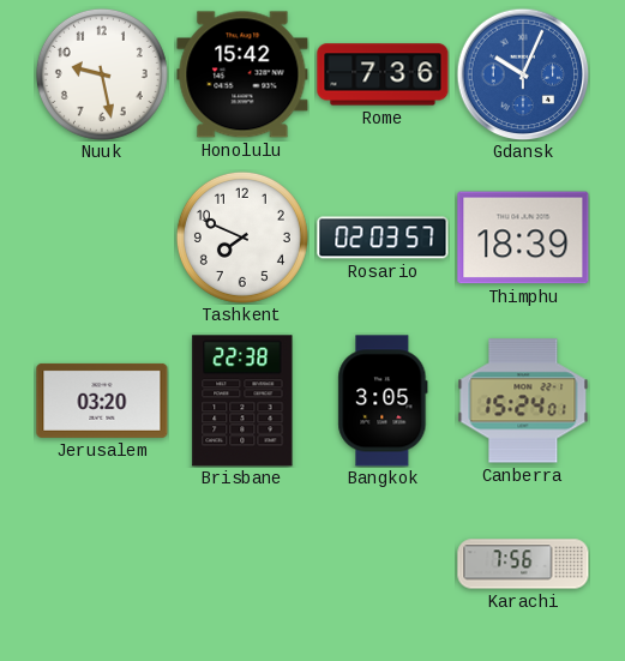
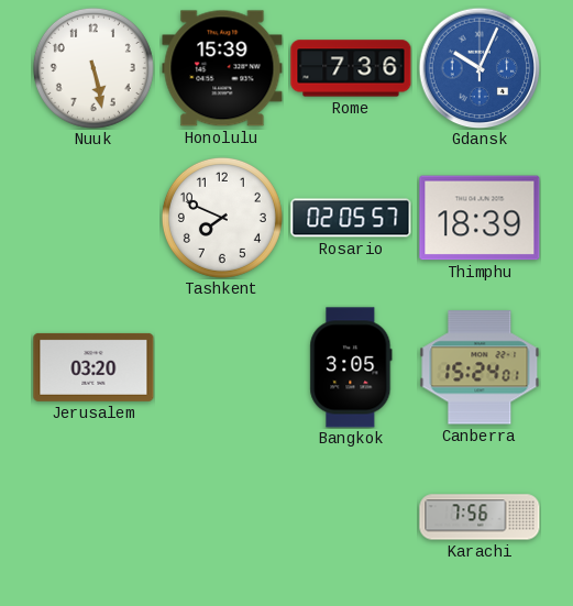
Nuuk: 9:28 -> 5:28 (93, 68)
Honolulu: 15:42 -> 15:39 (222, 68)
Rosario: 02:03 -> 02:05 (351, 218)
Brisbane: 22:38 -> none (242, 401)
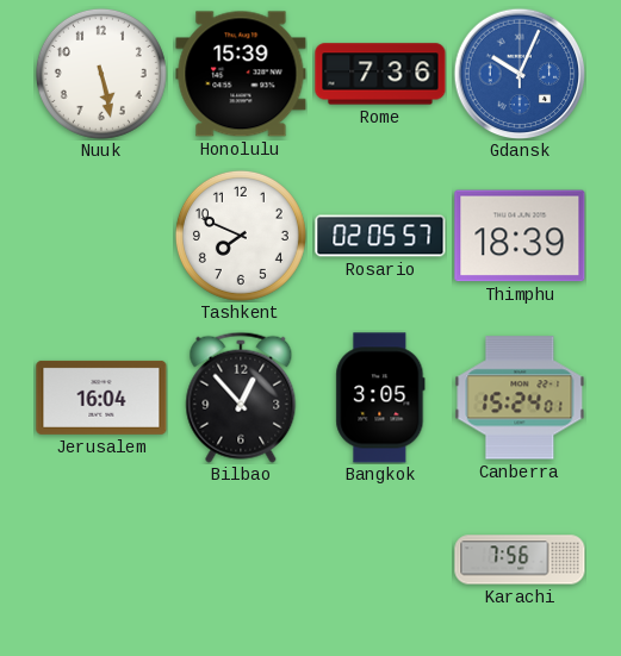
Jerusalem: 03:20 -> 16:04 (101, 398)
Bilbao: none -> 12:53 (241, 398)
